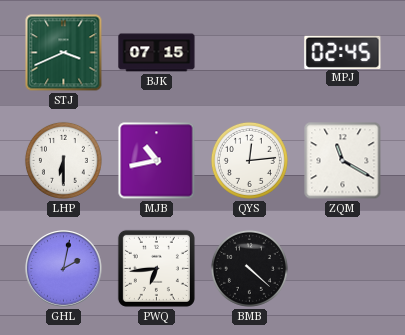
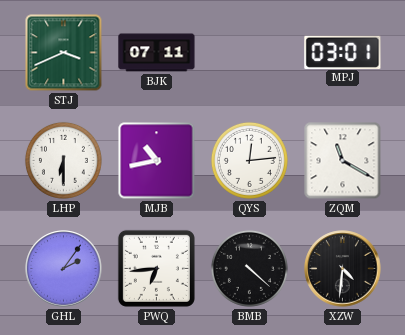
BJK: 07:15 -> 07:11 (157, 53)
MPJ: 02:45 -> 03:01 (343, 52)
GHL: 2:02 -> 2:06 (64, 269)
XZW: none -> 4:31 (343, 269)
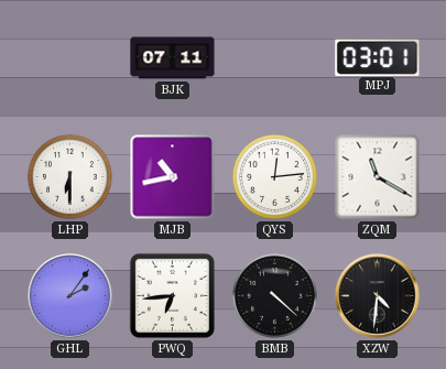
STJ: 3:41 -> none (64, 53)
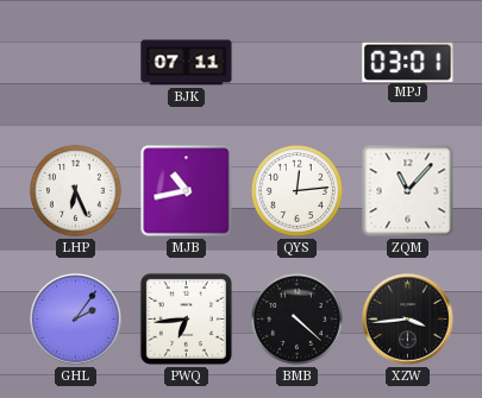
LHP: 6:30 -> 6:26 (75, 190)
ZQM: 11:20 -> 11:07 (408, 191)
XZW: 4:31 -> 3:44 (408, 320)
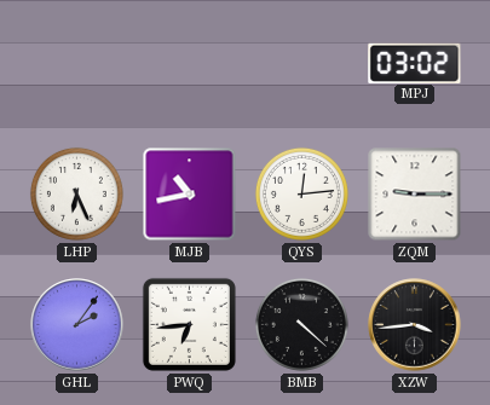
BJK: 07:11 -> none (187, 63)
MPJ: 03:01 -> 03:02 (415, 63)
ZQM: 11:07 -> 9:15 (415, 195)
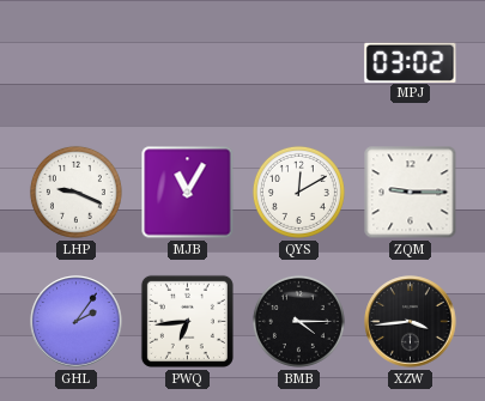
LHP: 6:26 -> 9:19 (75, 192)
MJB: 10:43 -> 11:05 (188, 193)
QYS: 12:14 -> 12:10 (298, 192)
BMB: 4:22 -> 4:15 (298, 321)
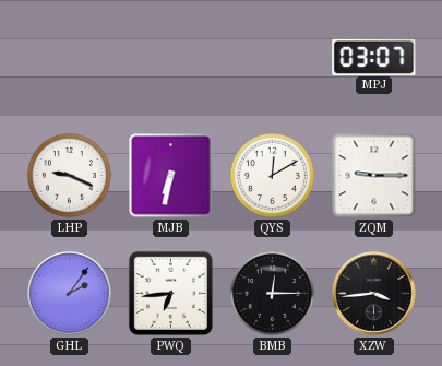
MPJ: 03:02 -> 03:07 (374, 57)
MJB: 11:05 -> 6:32 (171, 176)
BMB: 4:15 -> 12:15 (272, 293)
